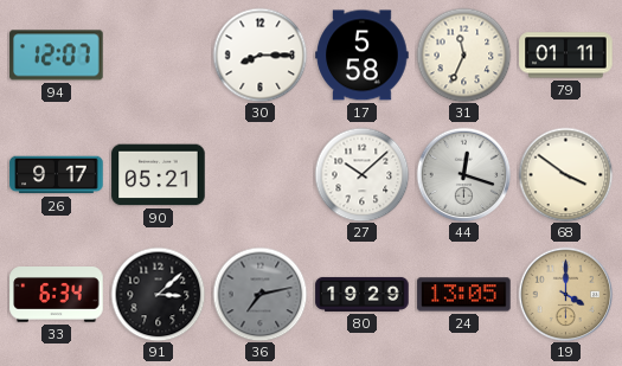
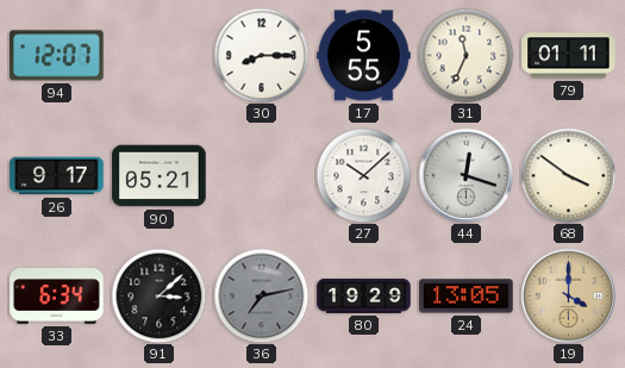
17: 5:58 -> 5:55 (364, 56)
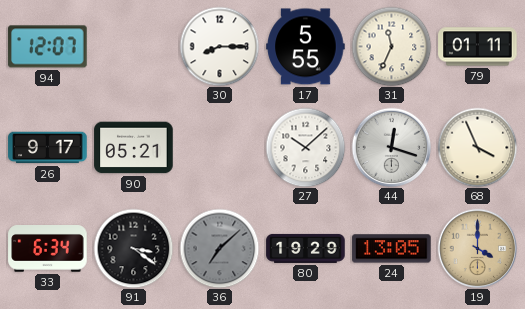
68: 3:51 -> 3:56 (477, 147)
91: 3:08 -> 3:21 (133, 248)
36: 7:13 -> 7:08 (219, 248)
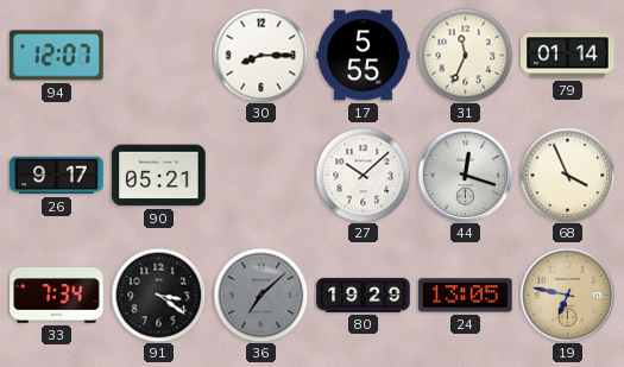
79: 01:11 -> 01:14 (568, 56)
33: 6:34 -> 7:34 (57, 296)
19: 4:00 -> 6:47 (567, 295)
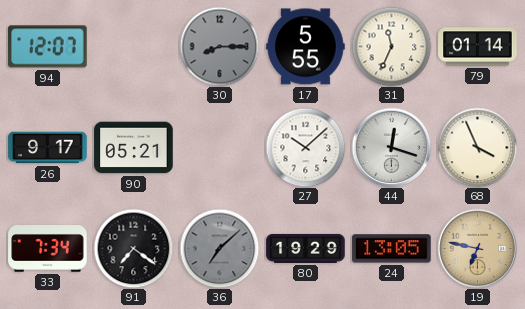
30 dial: white -> grey (219, 46)
91: 3:21 -> 7:21 (133, 248)
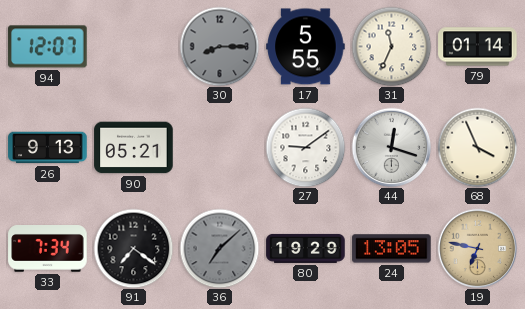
26: 9:17 -> 9:13 (48, 148)
27: 10:08 -> 9:09 (305, 147)
